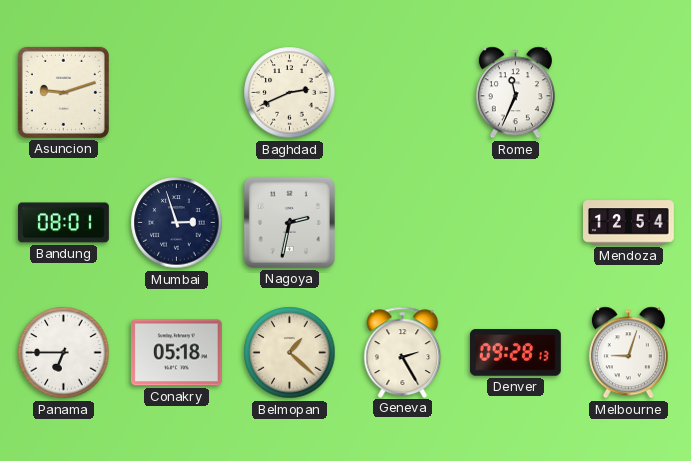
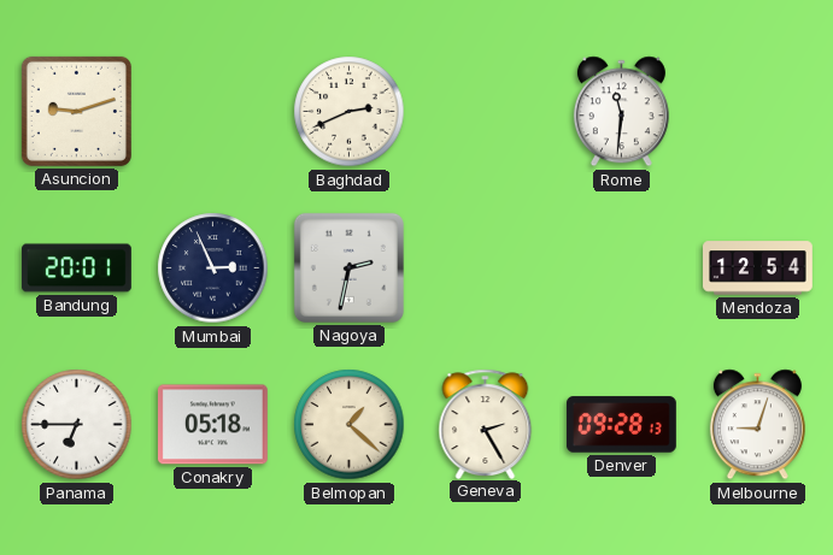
Rome: 11:34 -> 11:31 (621, 112)
Bandung: 08:01 -> 20:01 (77, 268)
Mumbai: 2:57 -> 2:56 (213, 268)
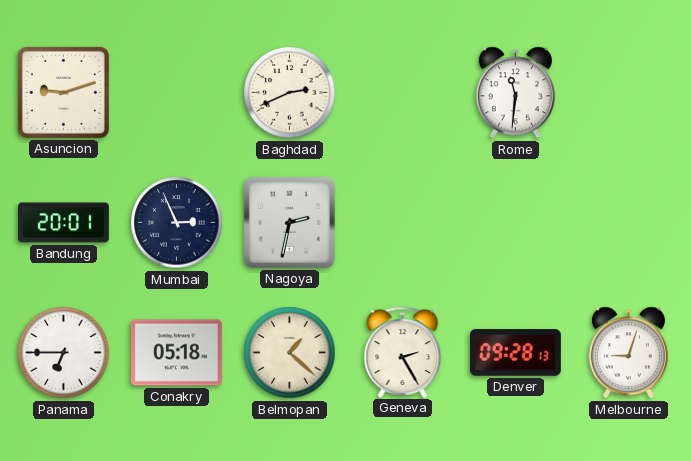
Mendoza: 12:54 -> none (758, 268)
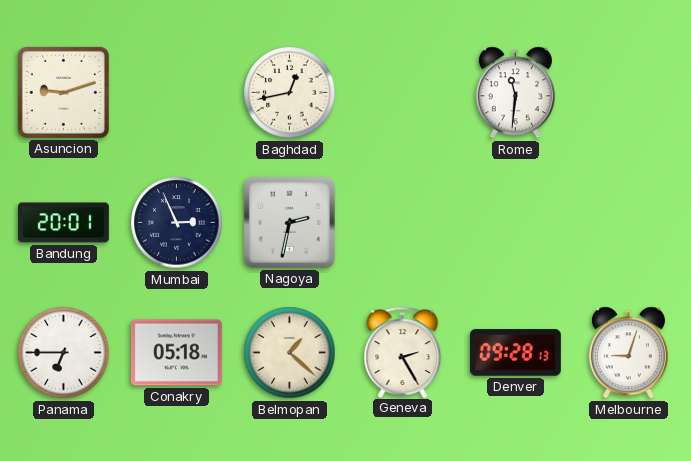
Baghdad: 2:41 -> 12:43 (290, 93)
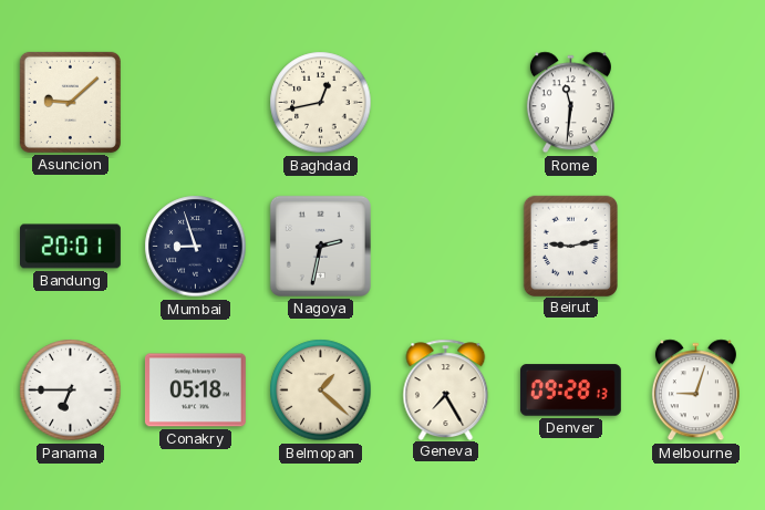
Asuncion: 9:12 -> 9:08 (70, 102)
Mumbai: 2:56 -> 8:57 (196, 247)
Beirut: none -> 9:13 (570, 246)
Geneva: 2:25 -> 7:25 (446, 389)
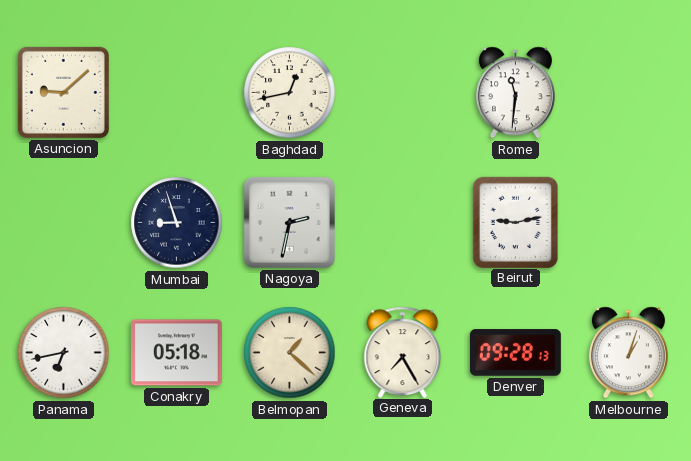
Bandung: 20:01 -> none (71, 247)
Panama: 6:45 -> 6:43 (64, 353)
Melbourne: 9:03 -> 1:03 (628, 353)
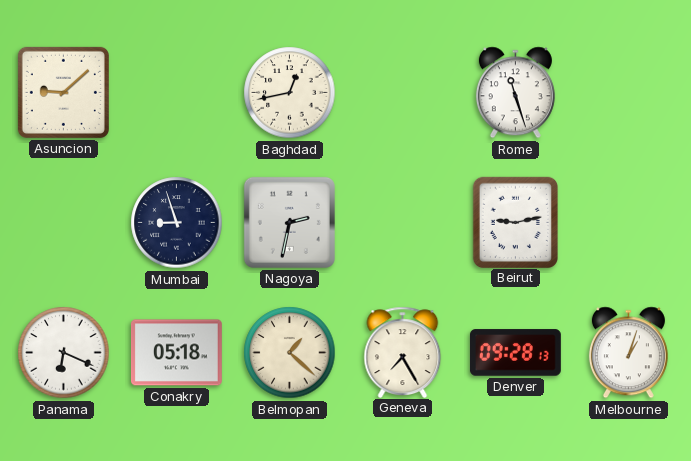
Rome: 11:31 -> 11:27 (515, 93)
Panama: 6:43 -> 6:19 (64, 353)
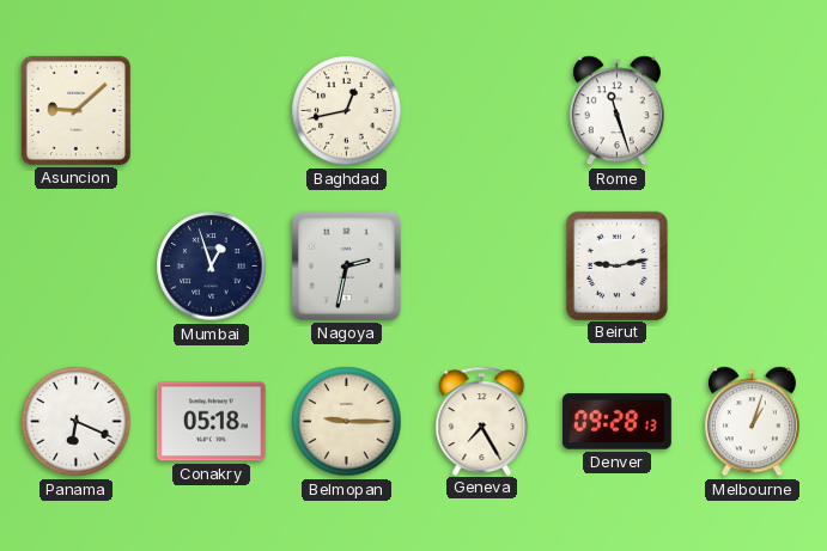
Mumbai: 8:57 -> 12:57 (212, 267)
Belmopan: 1:22 -> 9:15 (347, 422)
